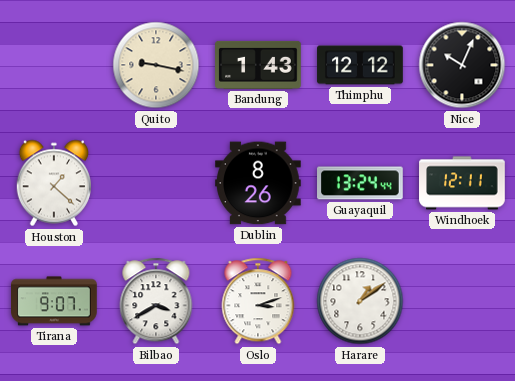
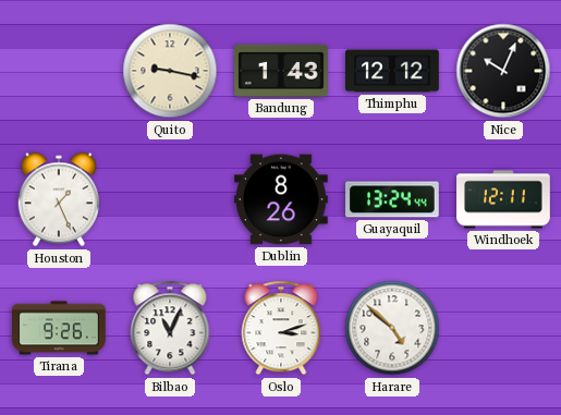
Houston: 1:22 -> 1:26 (58, 199)
Tirana: 9:07 -> 9:26 (59, 328)
Bilbao: 3:40 -> 11:04 (170, 328)
Harare: 1:09 -> 4:52 (392, 328)
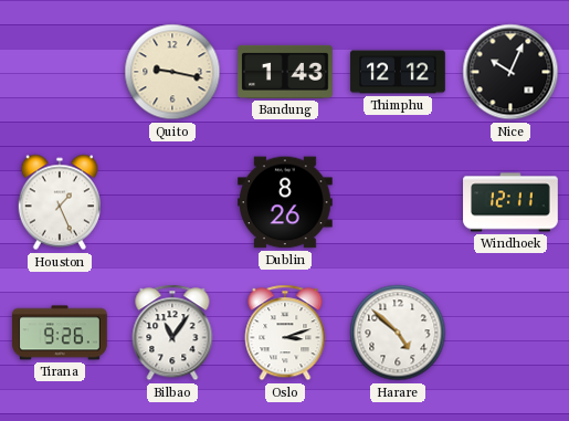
Guayaquil: 13:24 -> none (393, 199)
Bilbao: 11:04 -> 11:06 (172, 333)
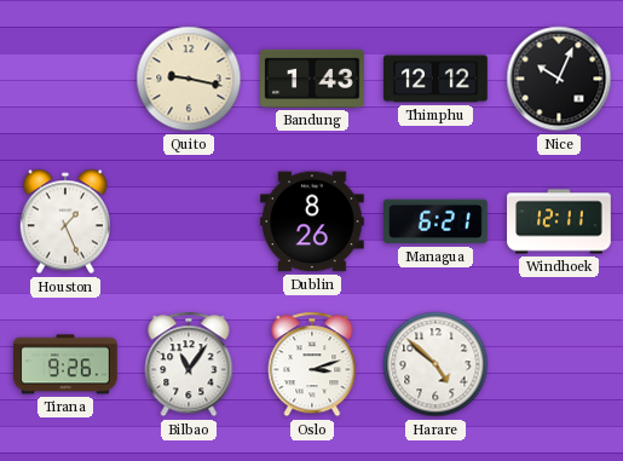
Managua: none -> 6:21 (437, 221)
